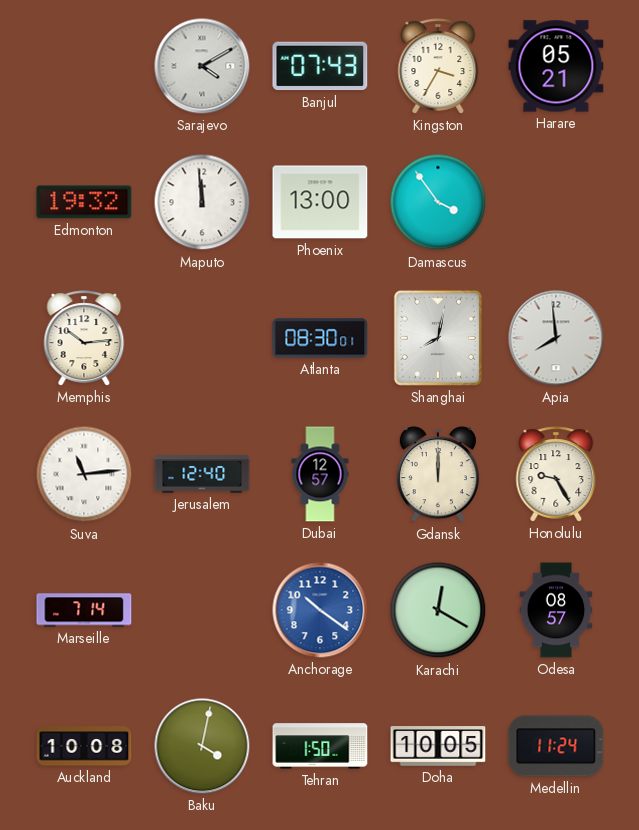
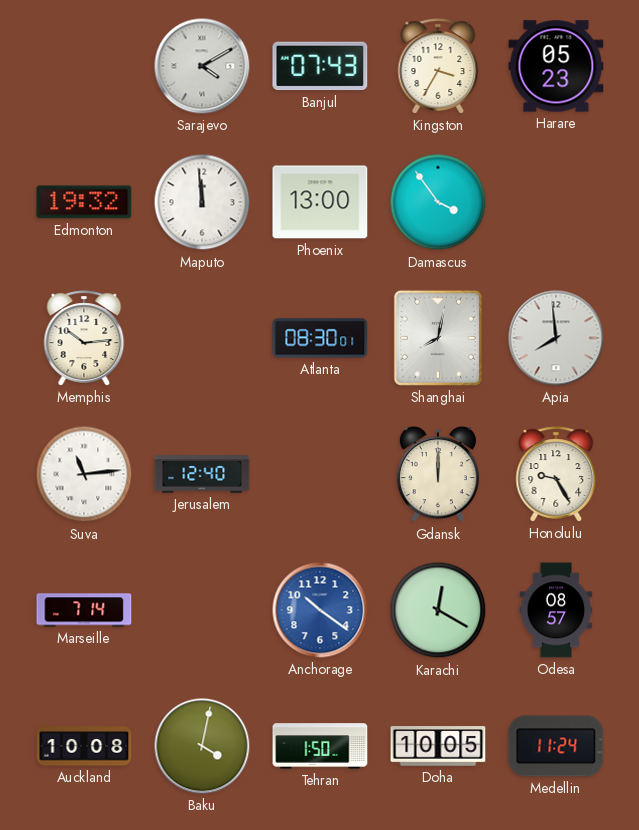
Harare: 05:21 -> 05:23 (556, 66)
Dubai: 12:57 -> none (320, 474)
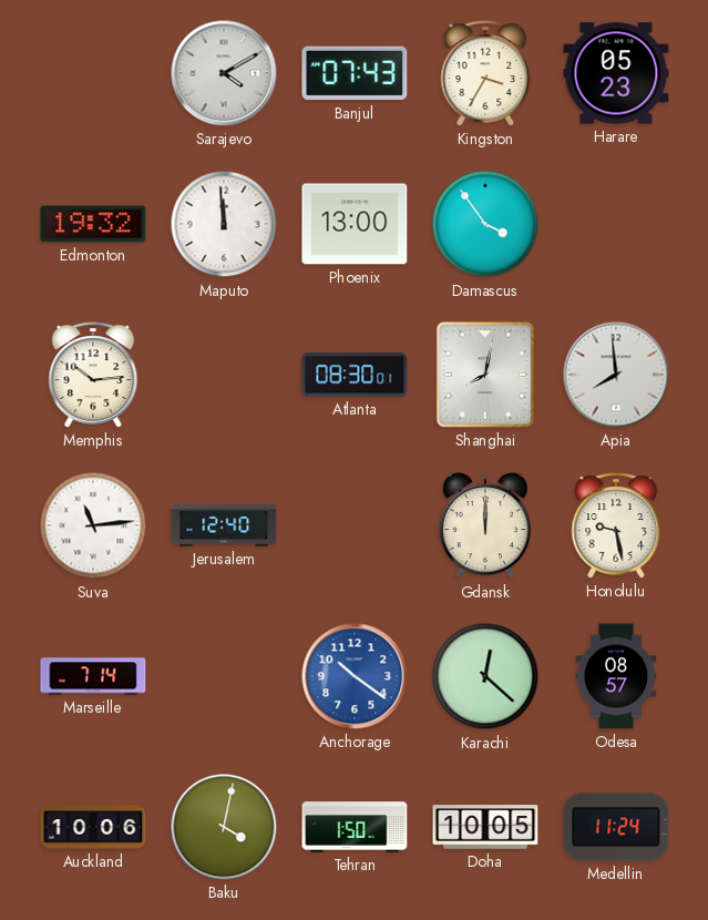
Honolulu: 9:25 -> 9:28 (616, 525)
Karachi: 12:20 -> 12:22 (485, 676)
Auckland: 10:08 -> 10:06 (93, 827)
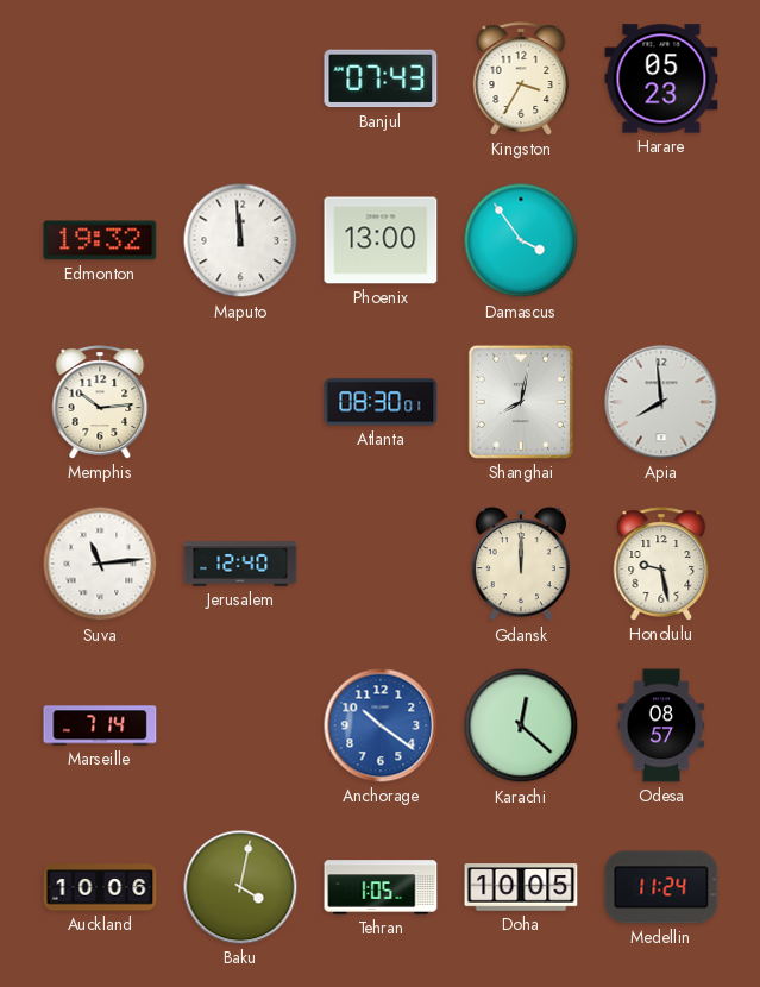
Sarajevo: 4:10 -> none (224, 73)
Tehran: 1:50 -> 1:05 (381, 887)
